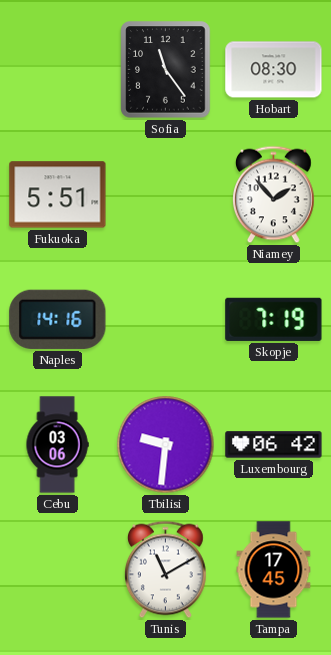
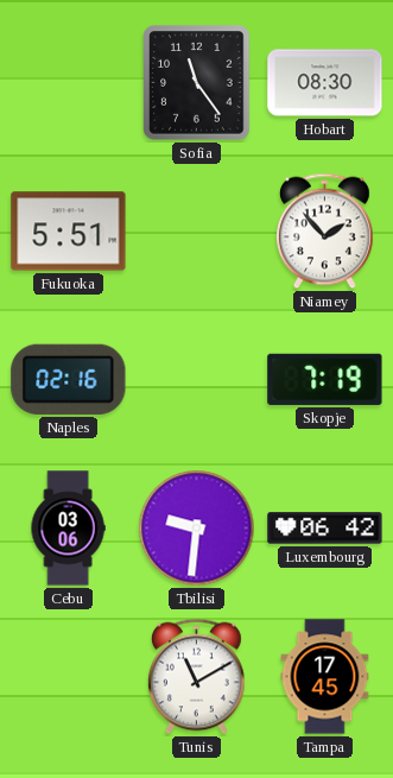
Naples: 14:16 -> 02:16 (69, 379)
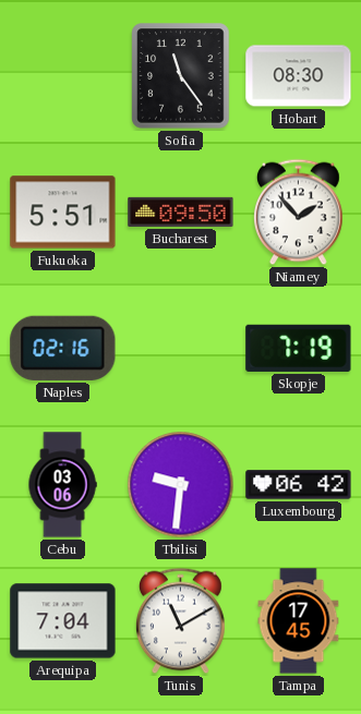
Bucharest: none -> 09:50 (181, 211)
Arequipa: none -> 7:04 (63, 621)
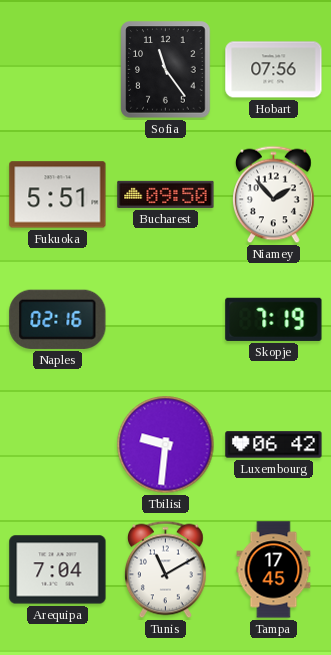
Hobart: 08:30 -> 07:56 (274, 70)
Cebu: 03:06 -> none (62, 485)
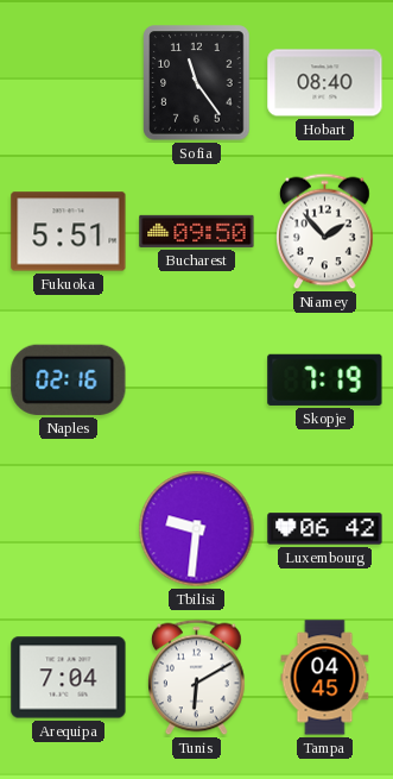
Hobart: 07:56 -> 08:40 (325, 83)
Tunis: 11:10 -> 6:10 (197, 678)
Tampa: 17:45 -> 04:45 (325, 678)
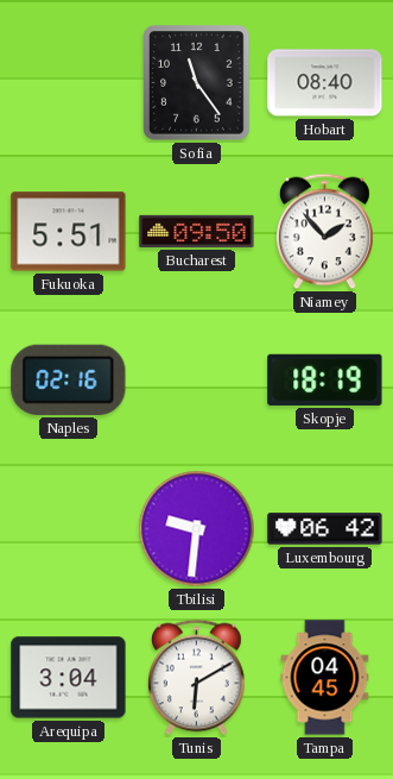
Skopje: 7:19 -> 18:19 (325, 379)
Arequipa: 7:04 -> 3:04 (69, 678)
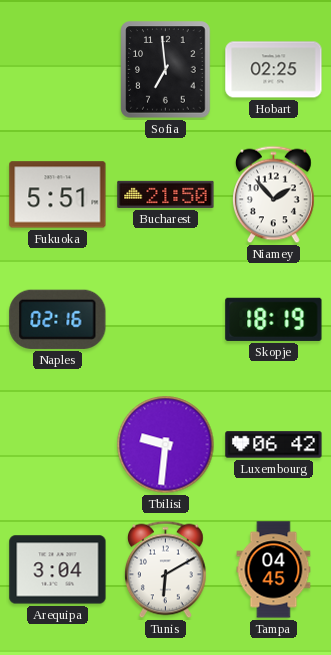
Sofia: 11:24 -> 6:59 (166, 70)
Hobart: 08:40 -> 02:25 (274, 70)
Bucharest: 09:50 -> 21:50 (166, 194)
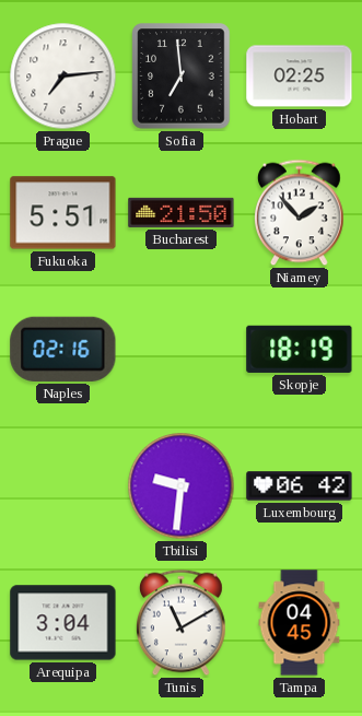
Prague: none -> 7:14 (63, 77)
Tunis: 6:10 -> 11:10 (182, 623)
